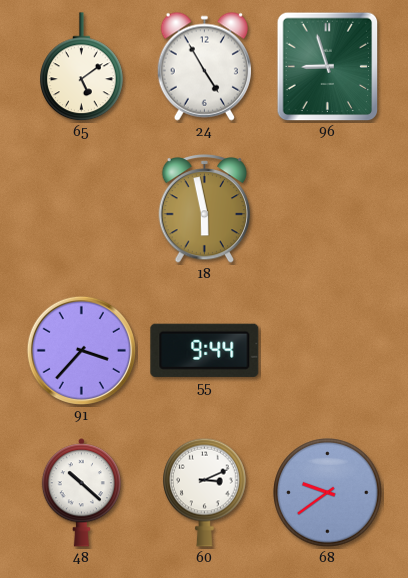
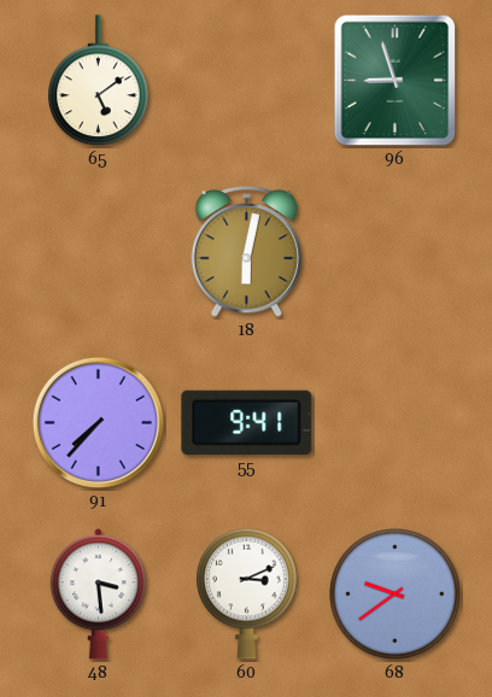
24: 4:55 -> none (204, 66)
18: 5:58 -> 6:02 (247, 252)
91: 3:37 -> 7:37 (98, 422)
55: 9:44 -> 9:41 (247, 422)
48: 10:22 -> 3:29 (98, 594)
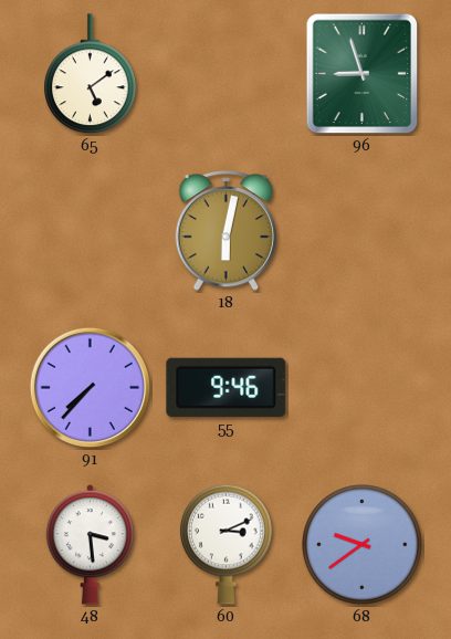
55: 9:41 -> 9:46 (227, 387)
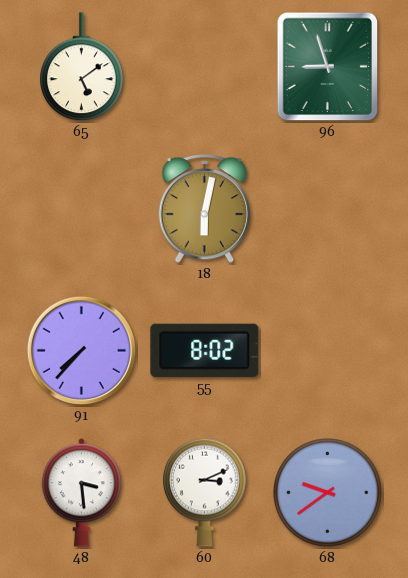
55: 9:46 -> 8:02 (205, 350)
